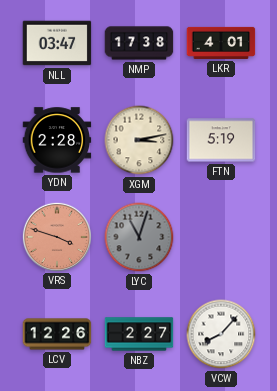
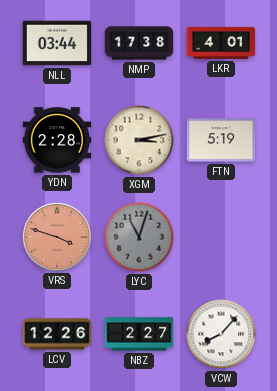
NLL: 03:47 -> 03:44 (57, 43)
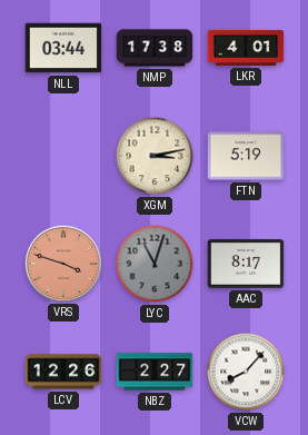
YDN: 2:28 -> none (57, 140)
AAC: none -> 8:17 (246, 264)
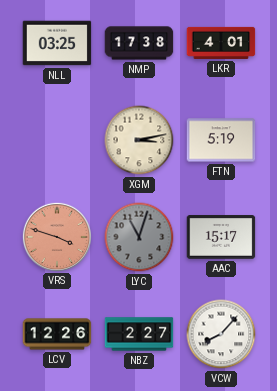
NLL: 03:44 -> 03:25 (57, 43)
AAC: 8:17 -> 15:17 (221, 237)
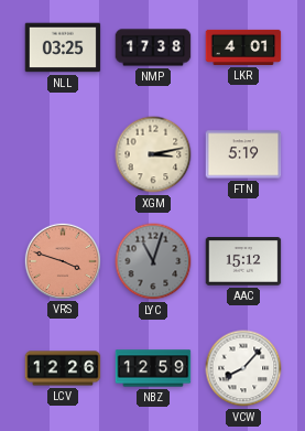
AAC: 15:17 -> 15:12 (243, 261)
NBZ: 2:27 -> 12:59 (153, 368)
